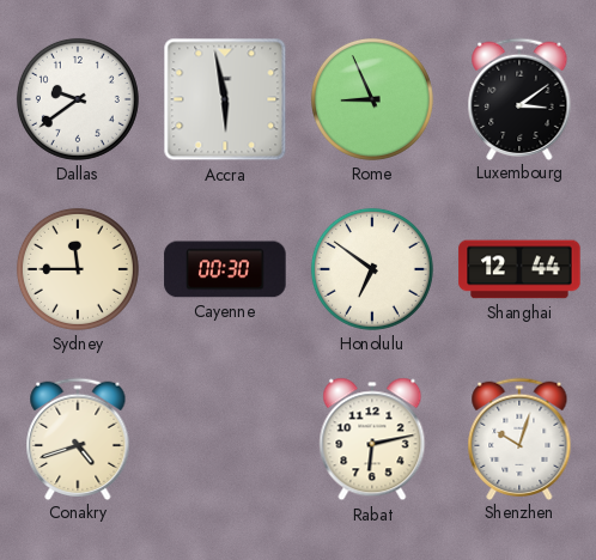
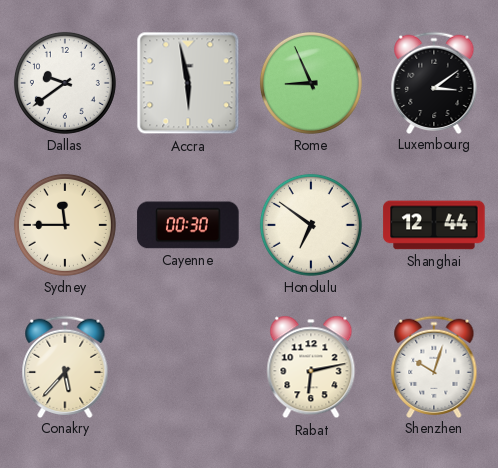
Conakry: 4:42 -> 5:37 (65, 366)
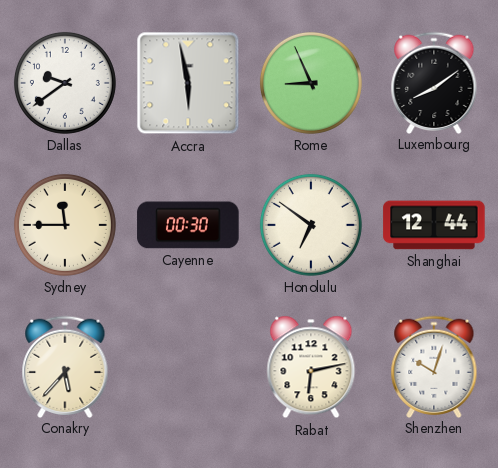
Luxembourg: 3:09 -> 8:09 (434, 82)
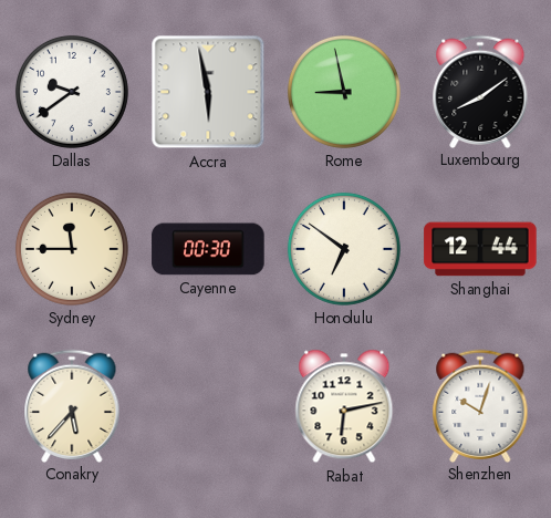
Rome: 8:56 -> 8:58 (344, 92)
